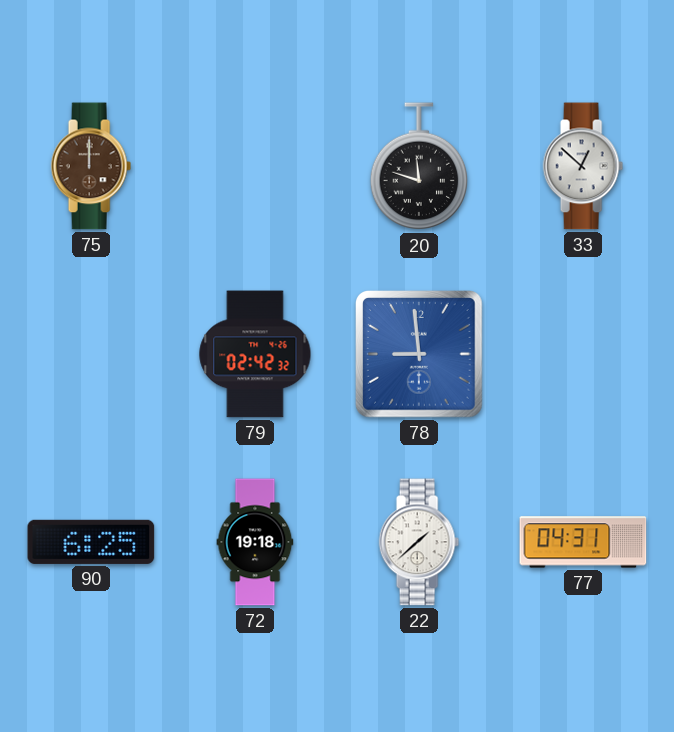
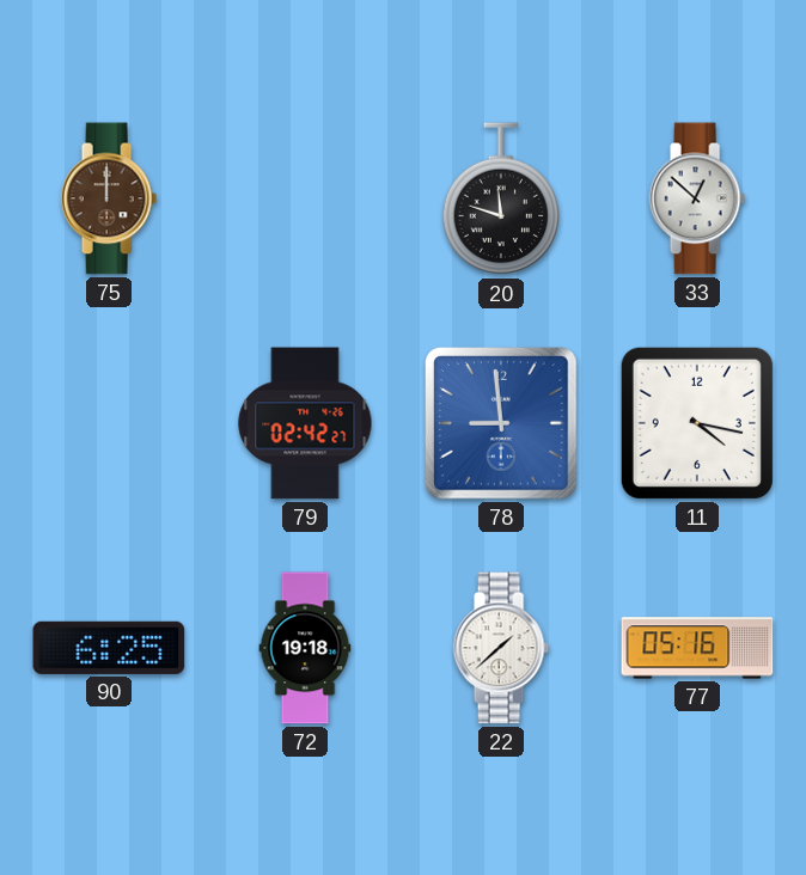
79: 02:42:32 -> 02:42:27 (305, 423)
11: none -> 4:17 (697, 423)
77: 04:31 -> 05:16 (697, 648)
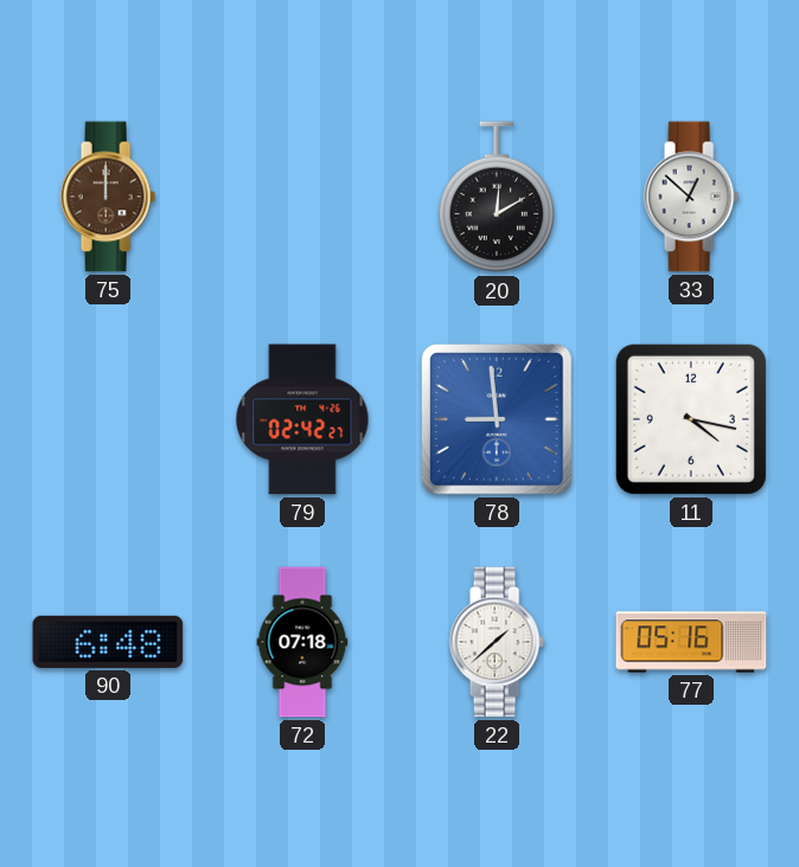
20: 11:48 -> 12:10 (497, 198)
90: 6:25 -> 6:48 (108, 642)
72: 19:18 -> 07:18 (302, 642)
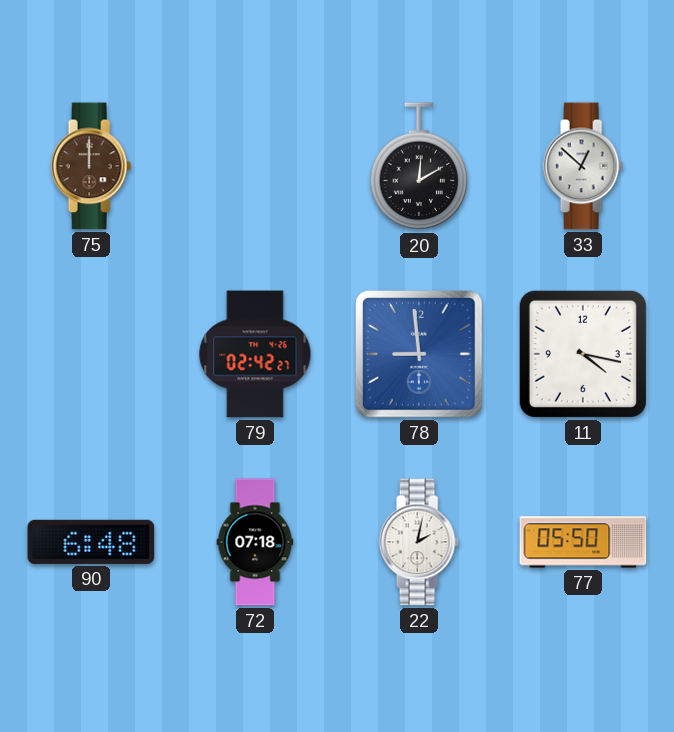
22: 1:38 -> 2:02 (419, 542)
77: 05:16 -> 05:50 (583, 542)
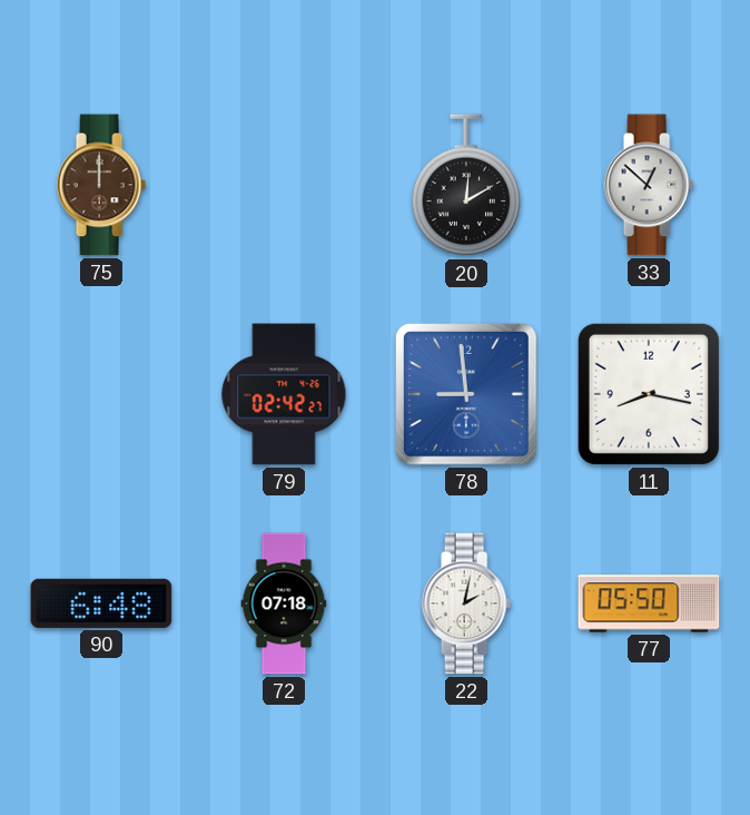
11: 4:17 -> 8:17 (649, 394)
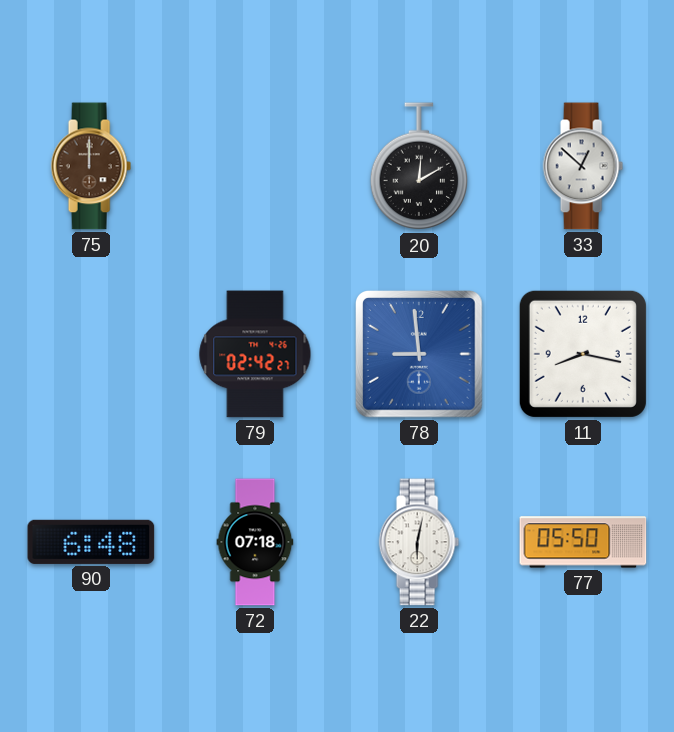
22: 2:02 -> 6:02 (419, 542)
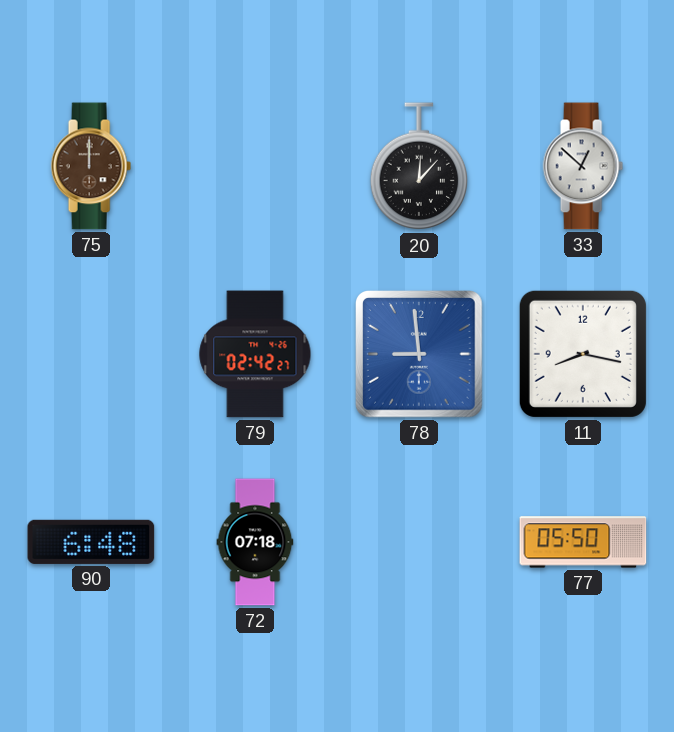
20: 12:10 -> 12:07 (419, 167)
22: 6:02 -> none (419, 542)
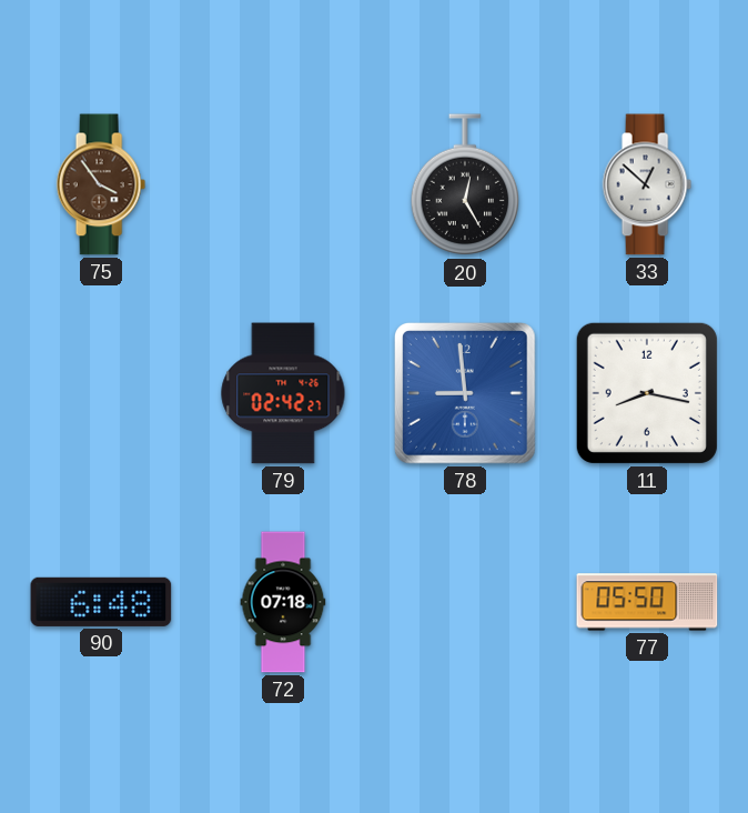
75: 12:00 -> 3:54 (101, 184)
20: 12:07 -> 12:25 (465, 185)
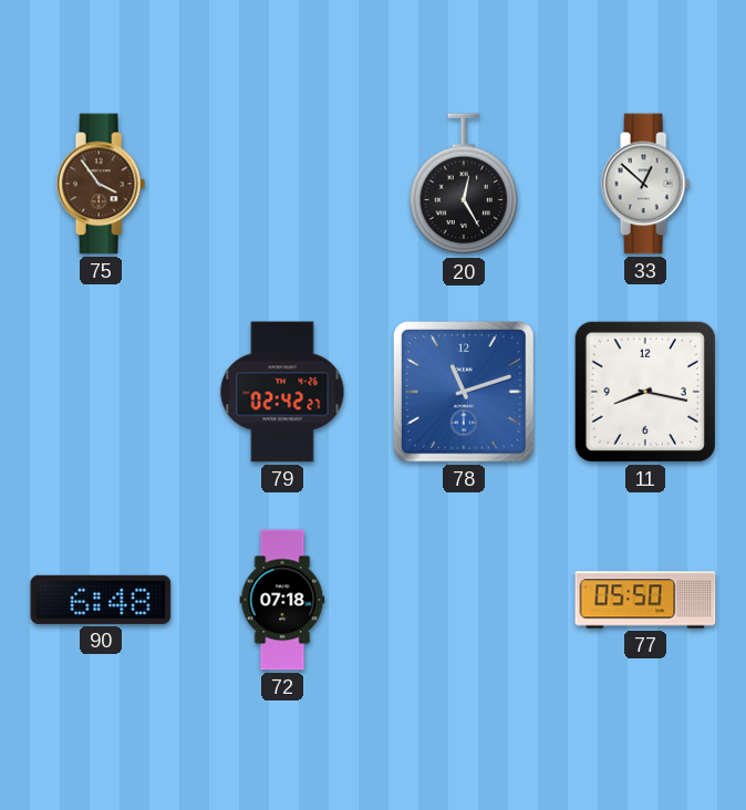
78: 8:59 -> 11:12 (464, 392)
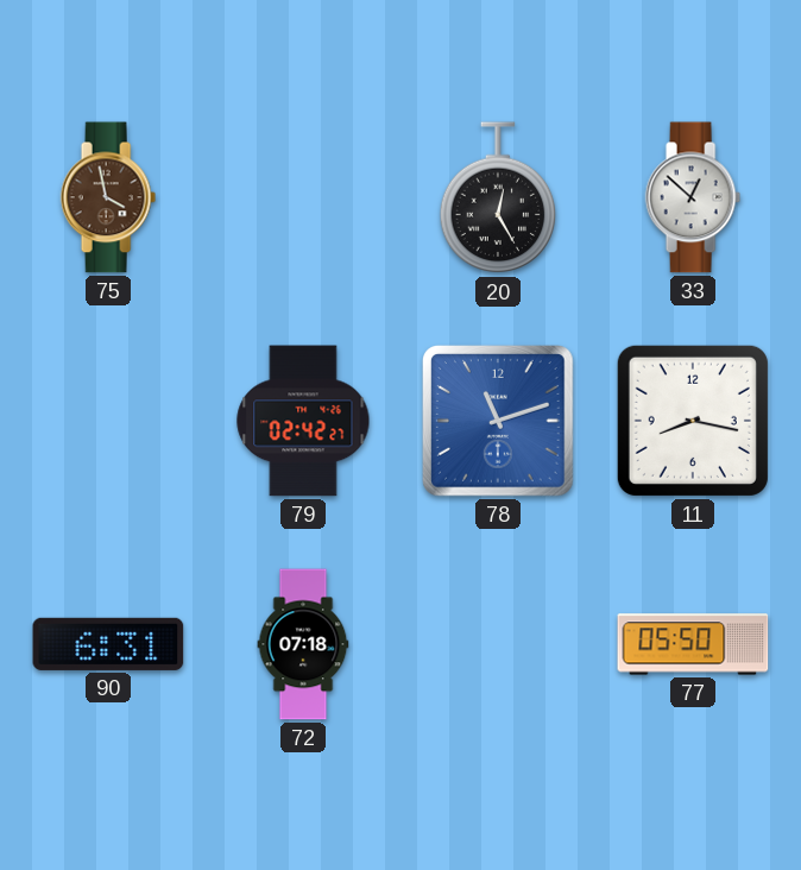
75: 3:54 -> 3:58 (108, 197)
90: 6:48 -> 6:31 (108, 644)
